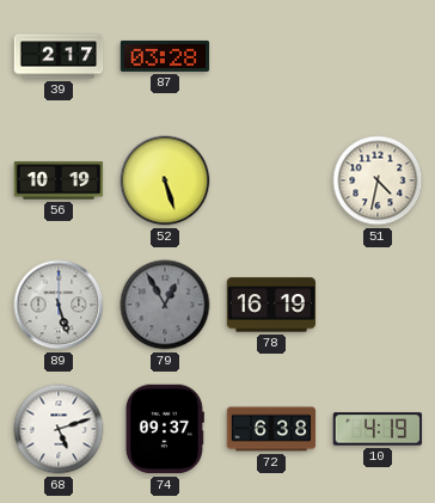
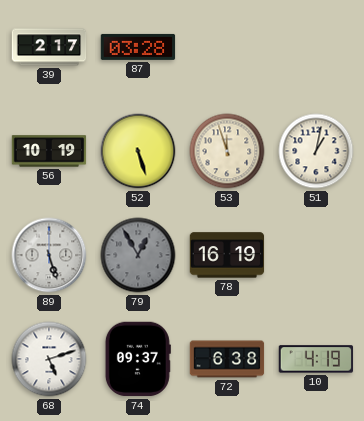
53: none -> 11:57 (227, 151)
51: 4:32 -> 1:02 (316, 151)
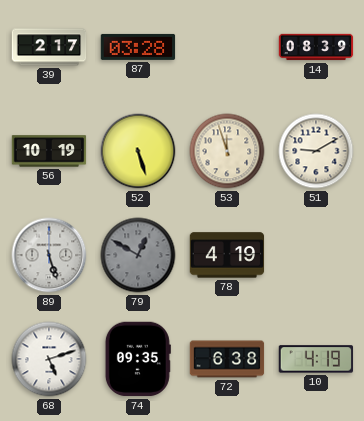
14: none -> 08:39 (316, 47)
51: 1:02 -> 9:10 (316, 151)
79: 12:55 -> 12:50 (138, 255)
78: 16:19 -> 4:19 (227, 255)
74: 09:37 -> 09:35 (138, 359)
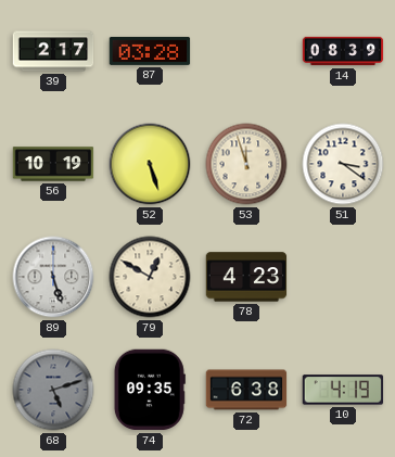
51: 9:10 -> 3:21 (343, 164)
79 dial: grey -> cream (150, 277)
78: 4:19 -> 4:23 (246, 277)
68 dial: white -> grey (53, 390)
